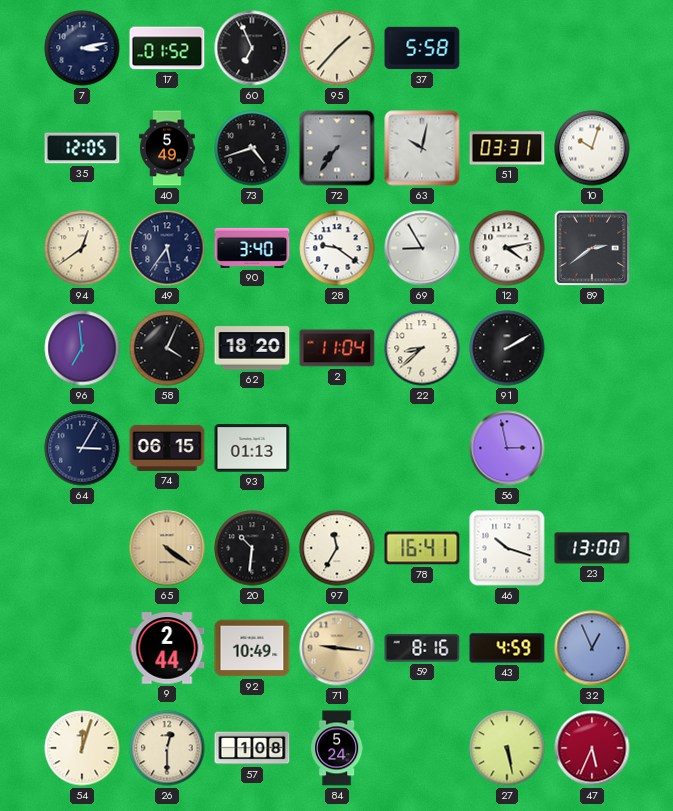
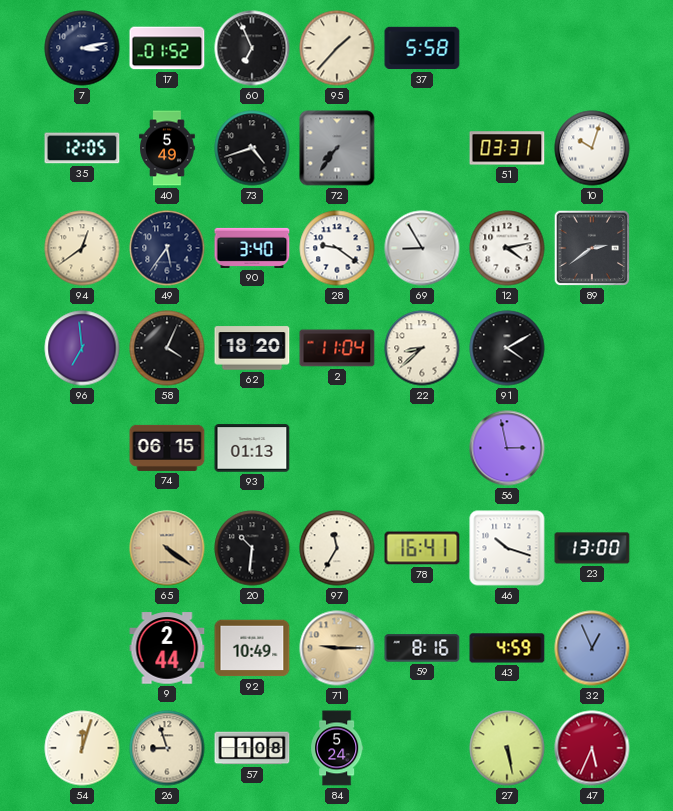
63: 10:02 -> none (422, 148)
91: 2:10 -> 4:10 (507, 348)
64: 3:05 -> none (82, 448)
71: 9:16 -> 9:15 (337, 648)
26: 12:30 -> 8:57 (167, 748)
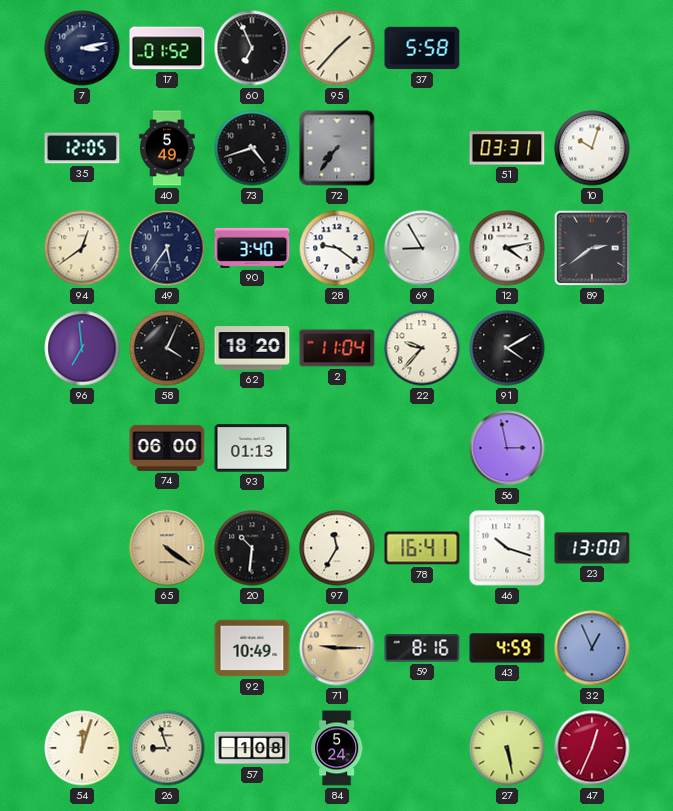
22: 8:38 -> 9:37 (422, 348)
74: 06:15 -> 06:00 (167, 448)
9: 2:44 -> none (167, 648)
47: 5:34 -> 12:34 (592, 748)
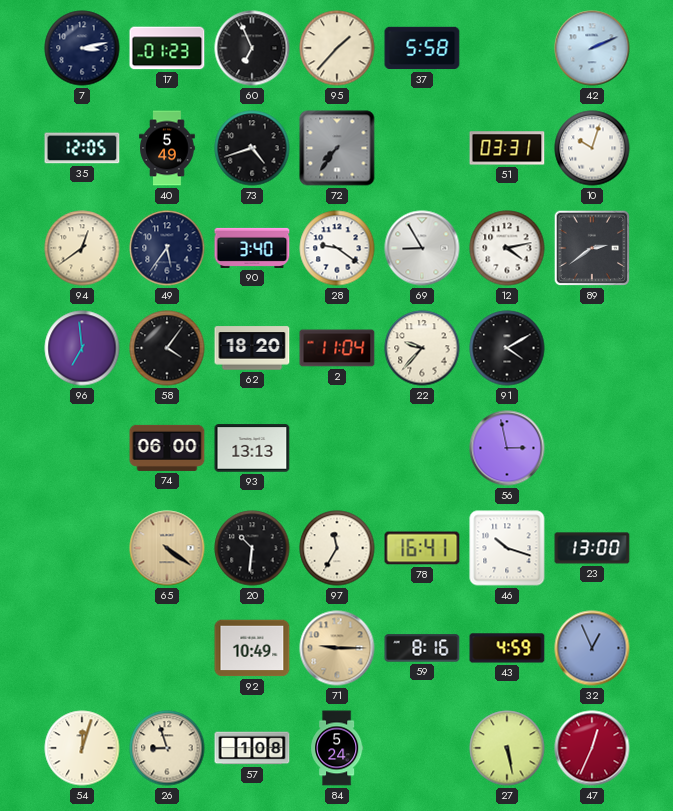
17: 01:52 -> 01:23 (167, 48)
42: none -> 2:11 (592, 48)
58: 4:04 -> 4:06 (167, 348)
93: 01:13 -> 13:13 (252, 448)
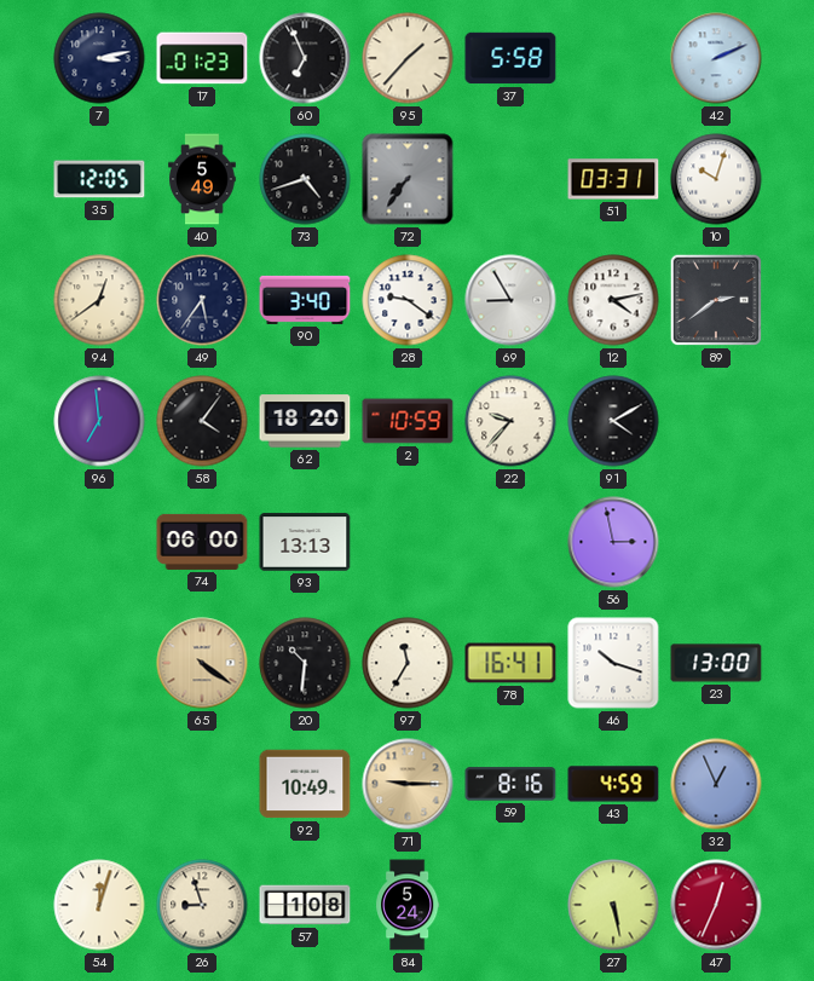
2: 11:04 -> 10:59 (408, 421)
